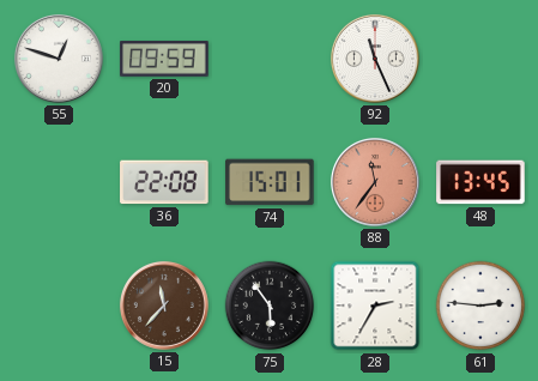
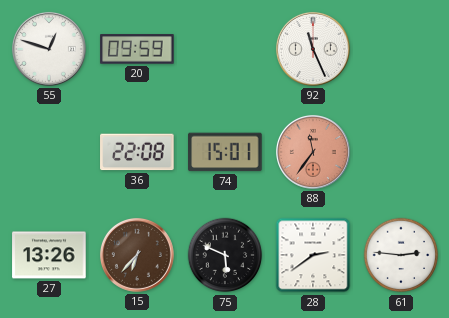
48: 13:45 -> none (480, 182)
27: none -> 13:26 (49, 255)
15: 11:37 -> 6:37 (137, 255)
75: 5:54 -> 5:49 (225, 255)
28: 2:35 -> 2:39 (313, 255)
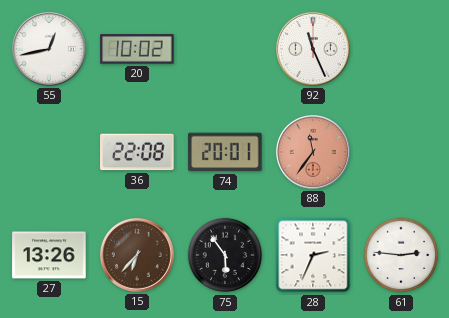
55: 12:48 -> 12:43 (49, 49)
20: 09:59 -> 10:02 (137, 49)
74: 15:01 -> 20:01 (225, 152)
75: 5:49 -> 5:54 (225, 255)
28: 2:39 -> 2:34 (313, 255)
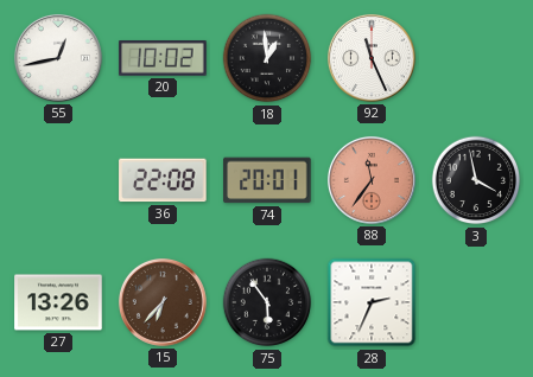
18: none -> 12:59 (267, 58)
3: none -> 3:58 (476, 180)
61: 2:46 -> none (401, 255)
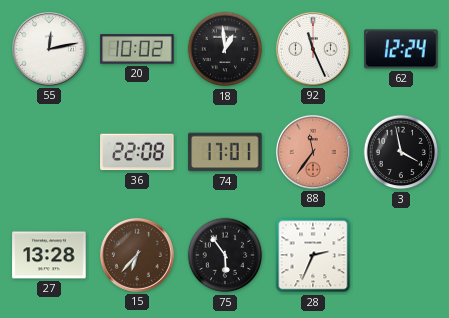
55: 12:43 -> 12:13 (49, 49)
62: none -> 12:24 (401, 49)
74: 20:01 -> 17:01 (225, 152)
27: 13:26 -> 13:28 (49, 255)
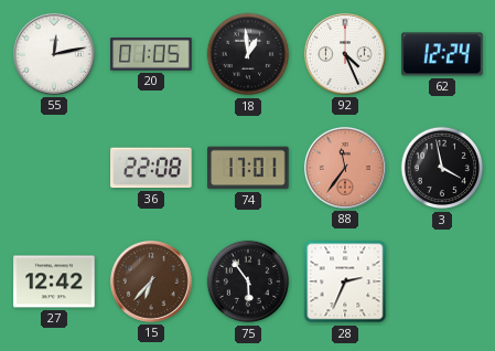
20: 10:02 -> 01:05 (151, 54)
92: 11:26 -> 4:26 (345, 54)
27: 13:28 -> 12:42 (54, 281)
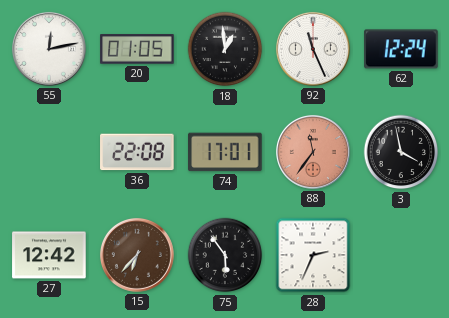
92: 4:26 -> 11:26 (313, 49)
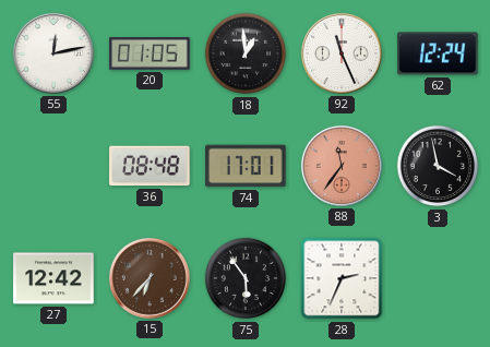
36: 22:08 -> 08:48 (150, 166)
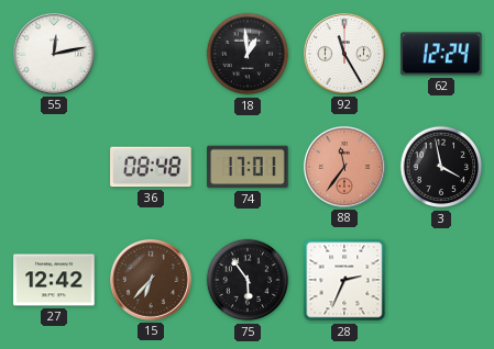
20: 01:05 -> none (150, 53)
92: 11:26 -> 11:25 (344, 54)
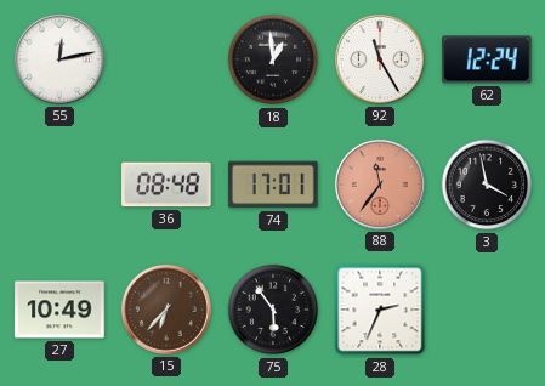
27: 12:42 -> 10:49 (59, 310)
